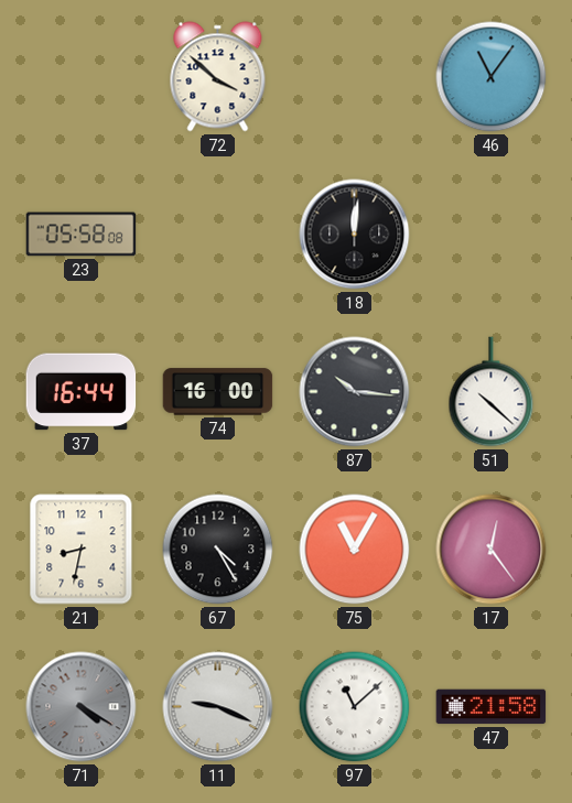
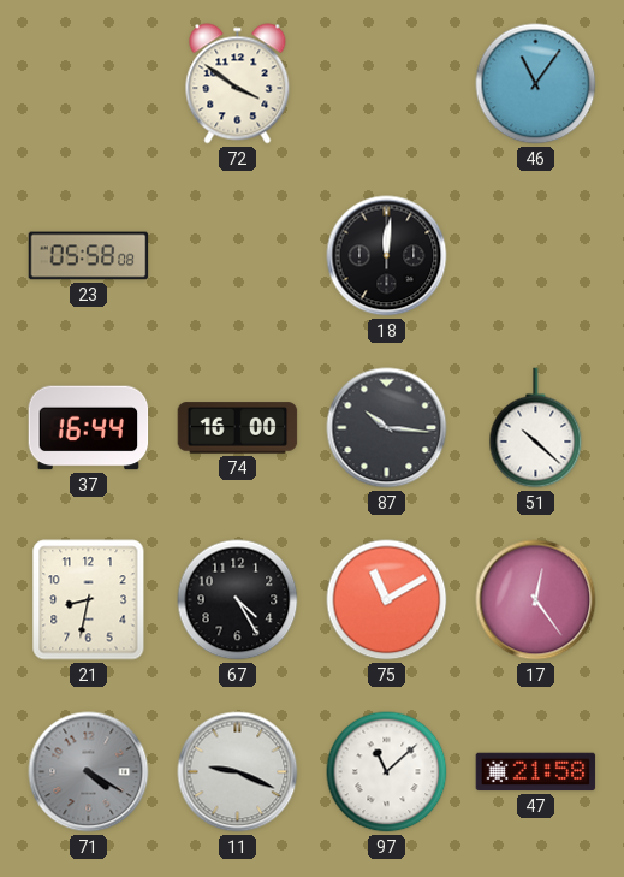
72: 3:52 -> 3:51 (238, 84)
75: 11:05 -> 11:10 (387, 600)
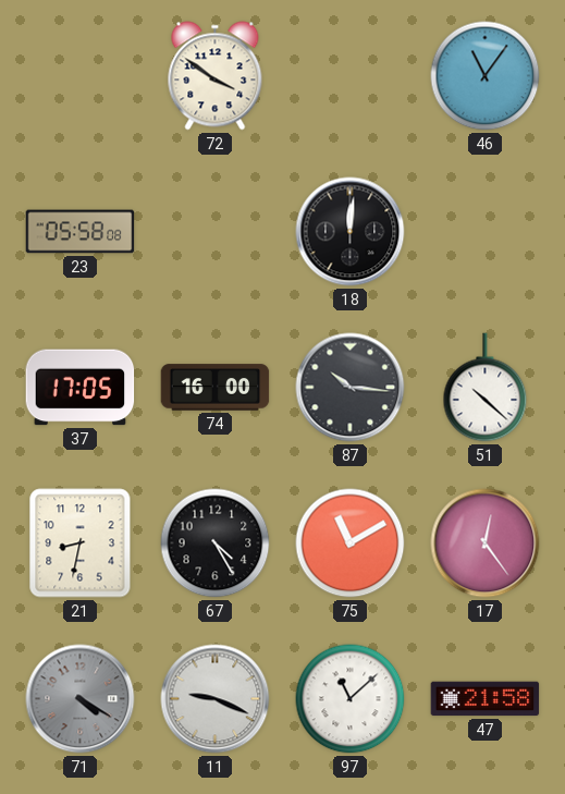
37: 16:44 -> 17:05 (81, 388)
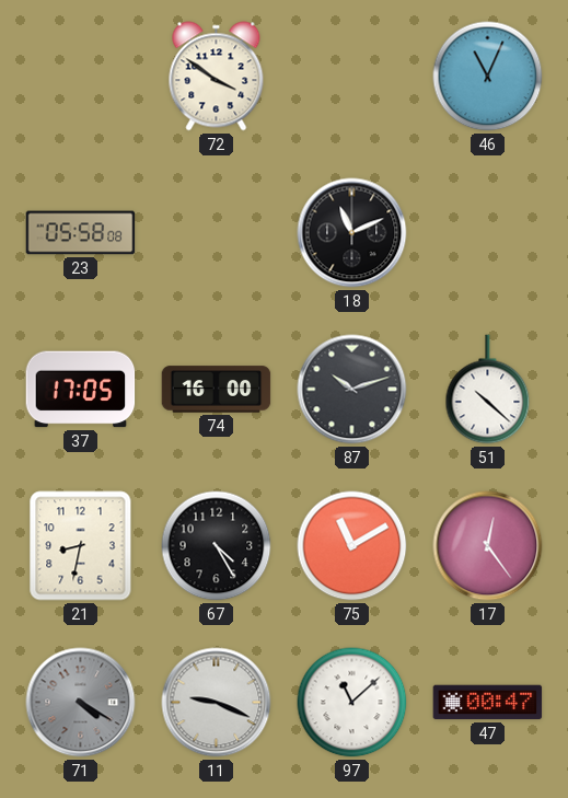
46: 11:06 -> 11:04 (488, 77)
18: 12:01 -> 11:11 (352, 233)
87: 10:16 -> 10:12 (352, 390)
47: 21:58 -> 00:47 (488, 703)
